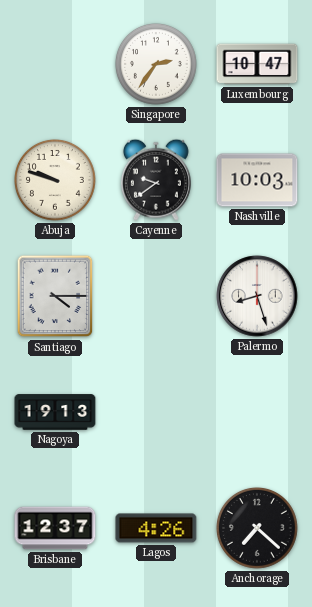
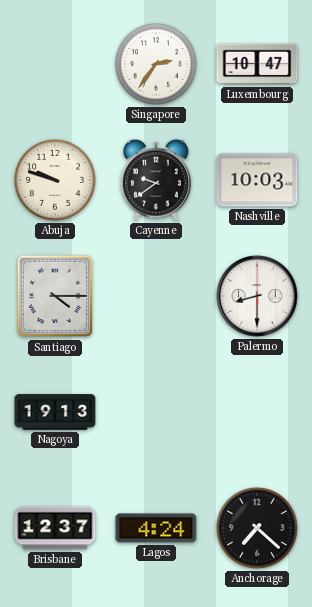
Palermo: 8:27 -> 8:30 (257, 296)
Lagos: 4:26 -> 4:24 (156, 528)
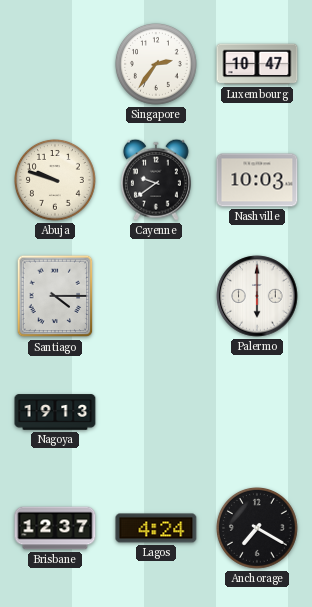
Palermo: 8:30 -> 6:00 (257, 296)
Anchorage: 7:22 -> 7:20 (258, 529)
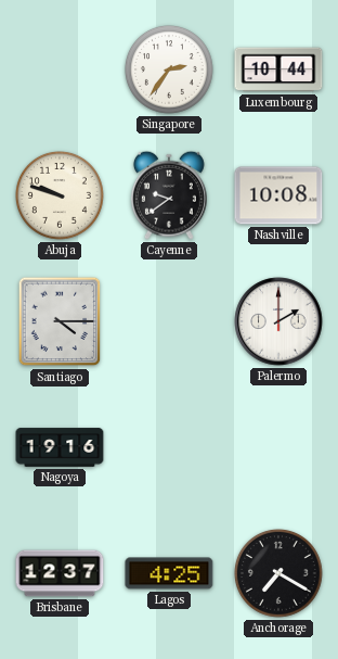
Luxembourg: 10:47 -> 10:44 (278, 69)
Nashville: 10:03 -> 10:08 (278, 195)
Palermo: 6:00 -> 2:00 (278, 321)
Nagoya: 19:13 -> 19:16 (60, 447)
Lagos: 4:24 -> 4:25 (169, 573)
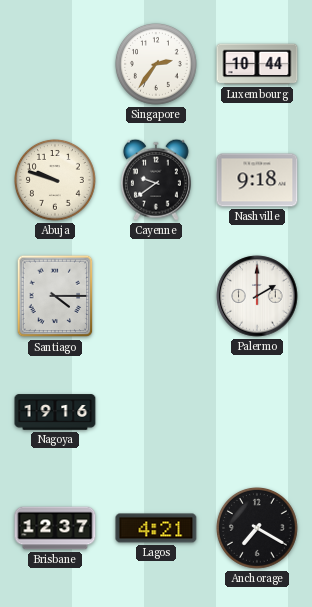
Nashville: 10:08 -> 9:18 (257, 180)
Lagos: 4:25 -> 4:21 (156, 528)
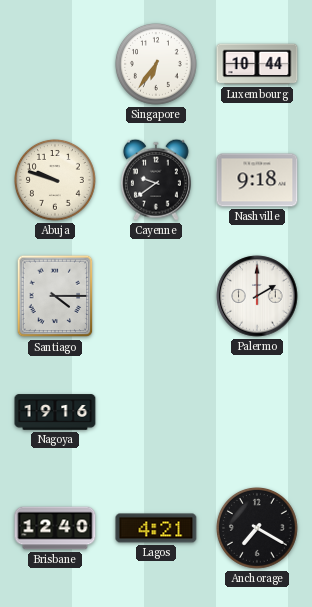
Singapore: 2:36 -> 6:36 (157, 65)
Brisbane: 12:37 -> 12:40 (55, 528)
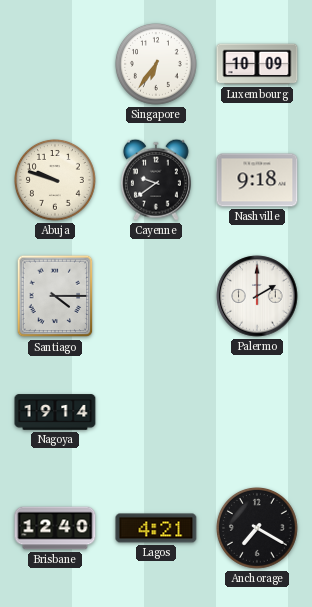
Luxembourg: 10:44 -> 10:09 (257, 64)
Nagoya: 19:16 -> 19:14 (55, 412)
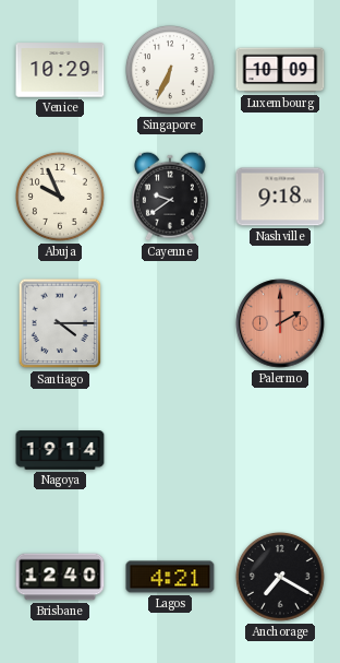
Venice: none -> 10:29 (60, 70)
Singapore: 6:36 -> 6:34 (171, 71)
Abuja: 9:48 -> 9:56 (61, 198)
Palermo dial: white -> salmon (280, 323)
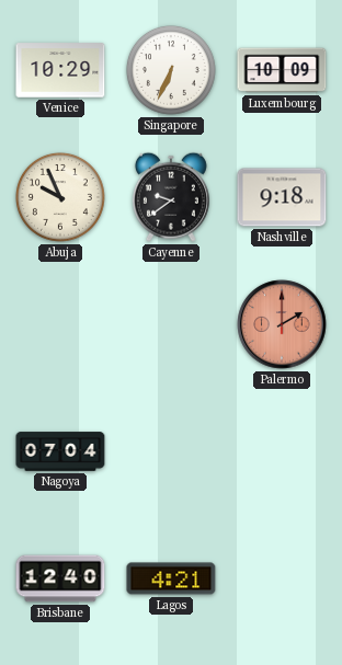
Santiago: 4:15 -> none (60, 323)
Nagoya: 19:14 -> 07:04 (60, 451)
Anchorage: 7:20 -> none (281, 578)
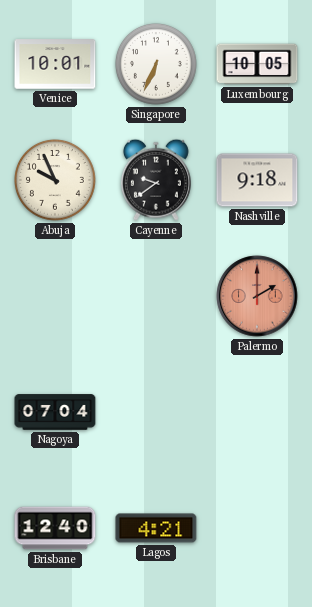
Venice: 10:29 -> 10:01 (55, 64)
Luxembourg: 10:09 -> 10:05 (257, 64)
